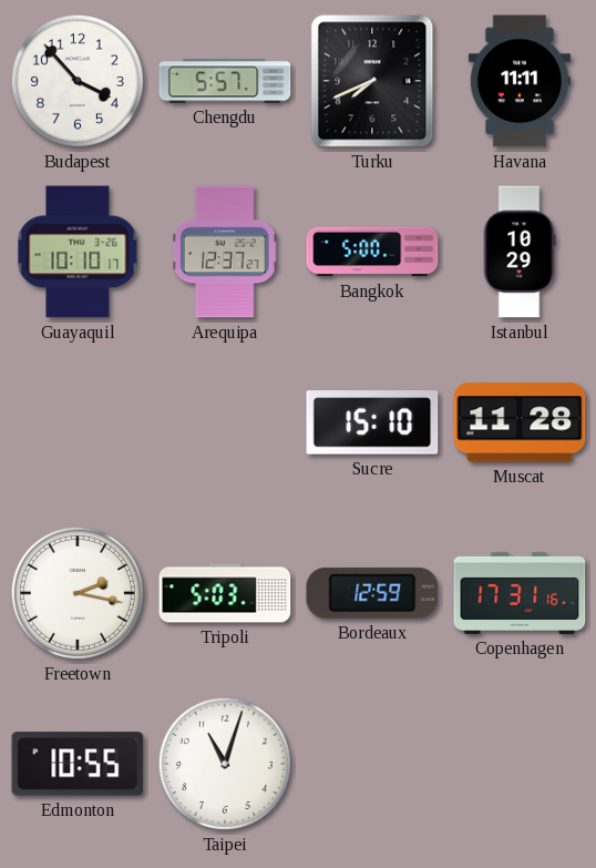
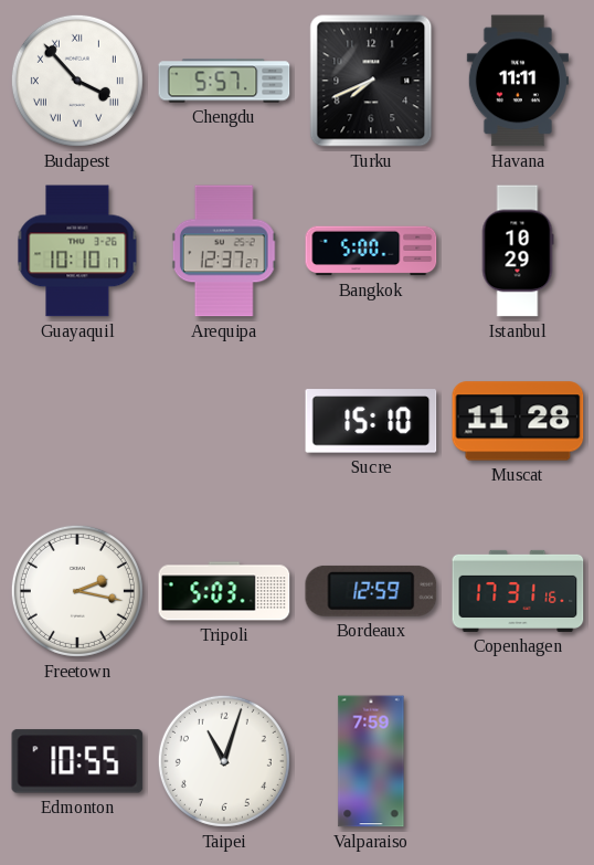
Budapest numerals: Arabic -> Roman (77, 81)
Valparaiso: none -> 7:59 (371, 761)
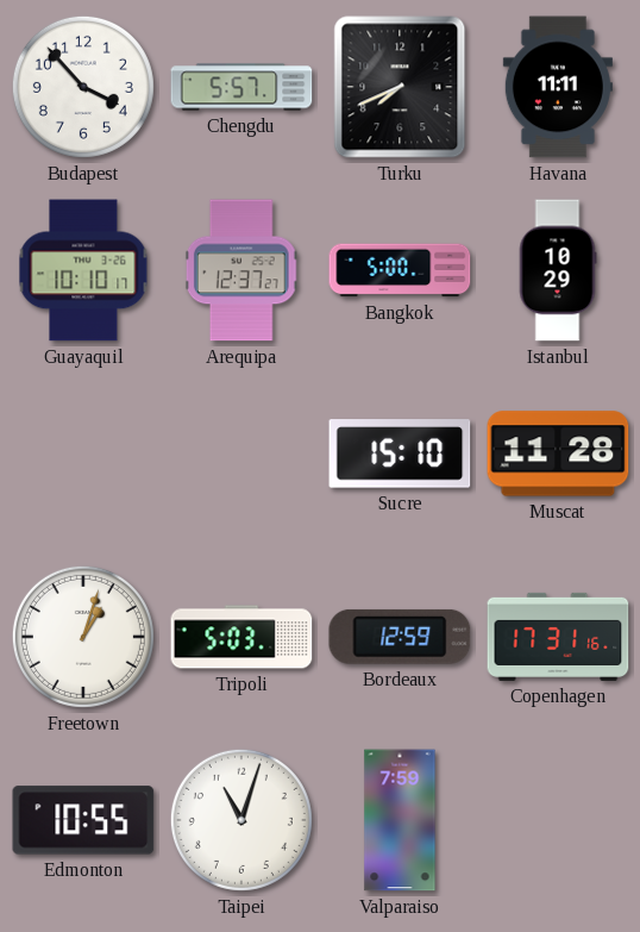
Budapest numerals: Roman -> Arabic (83, 87)
Freetown: 2:17 -> 1:03 (83, 637)
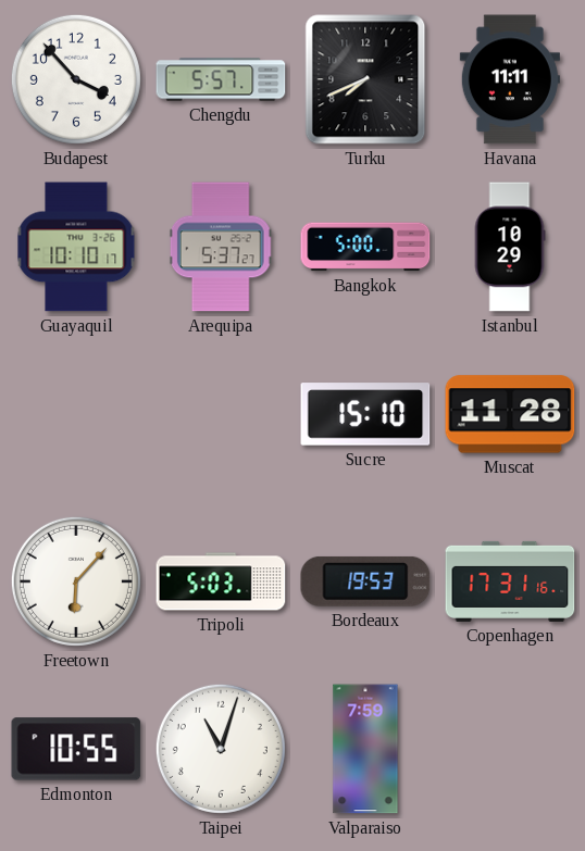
Arequipa: 12:37 -> 5:37 (221, 247)
Freetown: 1:03 -> 6:07 (76, 581)
Bordeaux: 12:59 -> 19:53 (365, 581)
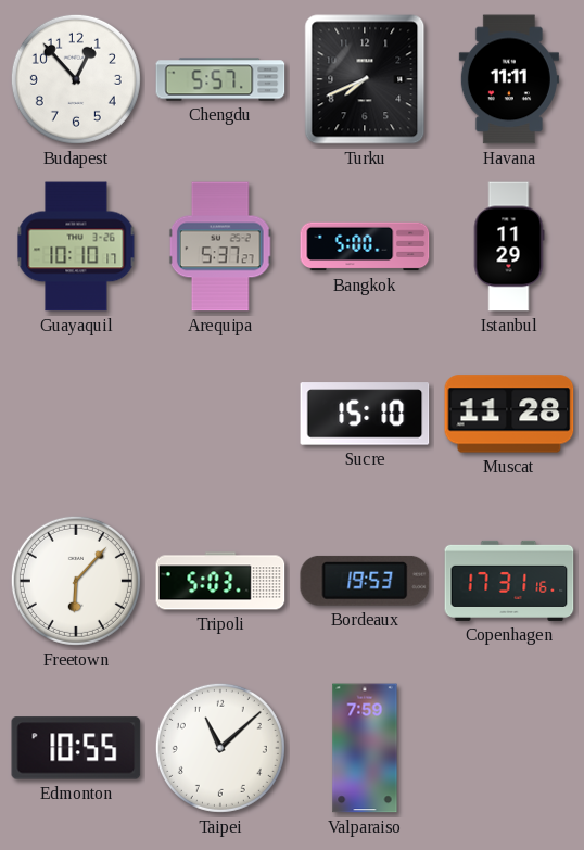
Budapest: 3:53 -> 12:53 (76, 79)
Istanbul: 10:29 -> 11:29 (509, 246)
Taipei: 11:03 -> 11:08 (220, 748)
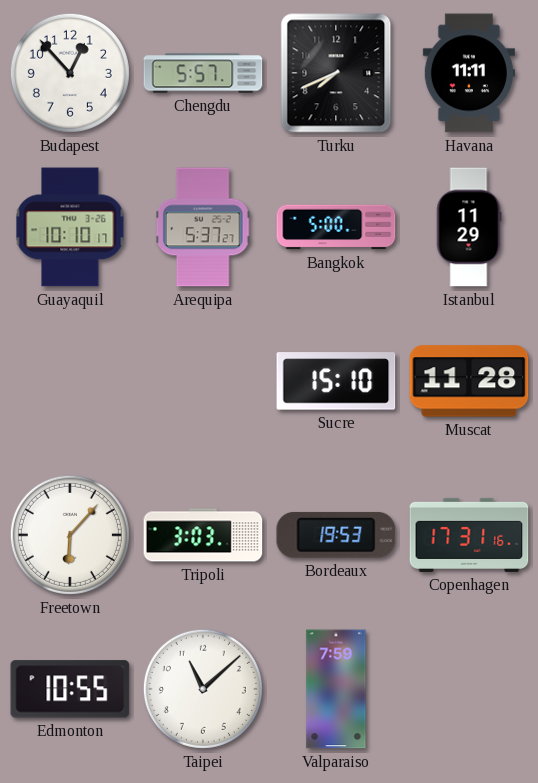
Tripoli: 5:03 -> 3:03 (203, 535)
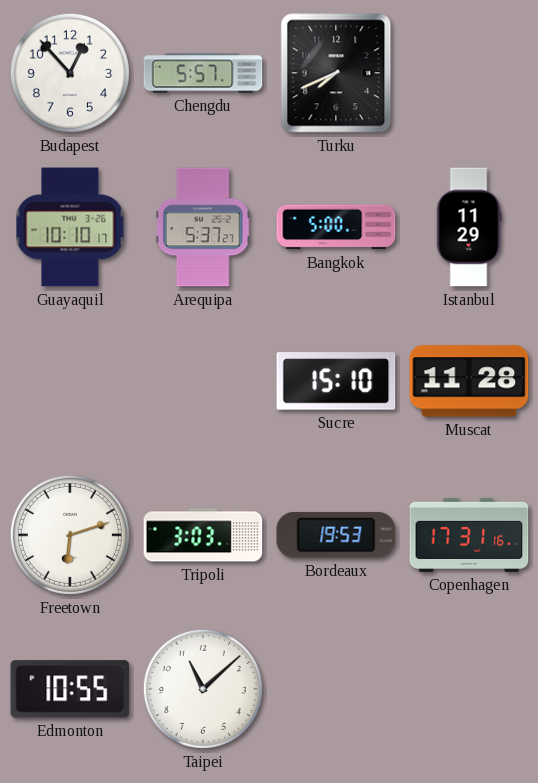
Havana: 11:11 -> none (469, 73)
Freetown: 6:07 -> 6:12 (70, 535)
Valparaiso: 7:59 -> none (336, 689)
